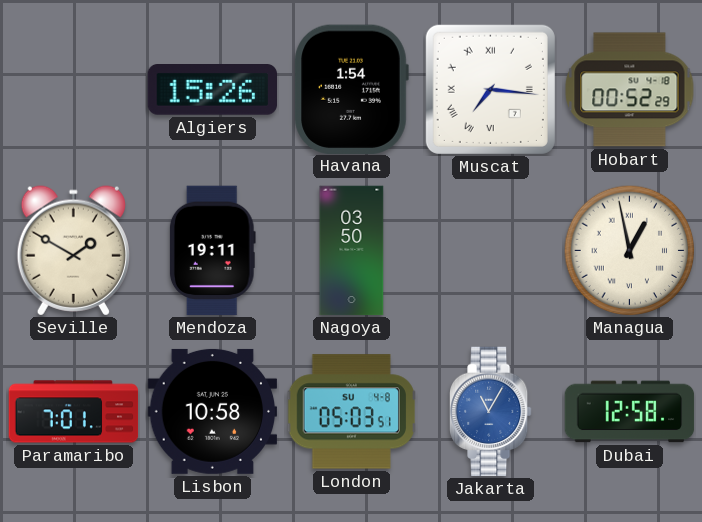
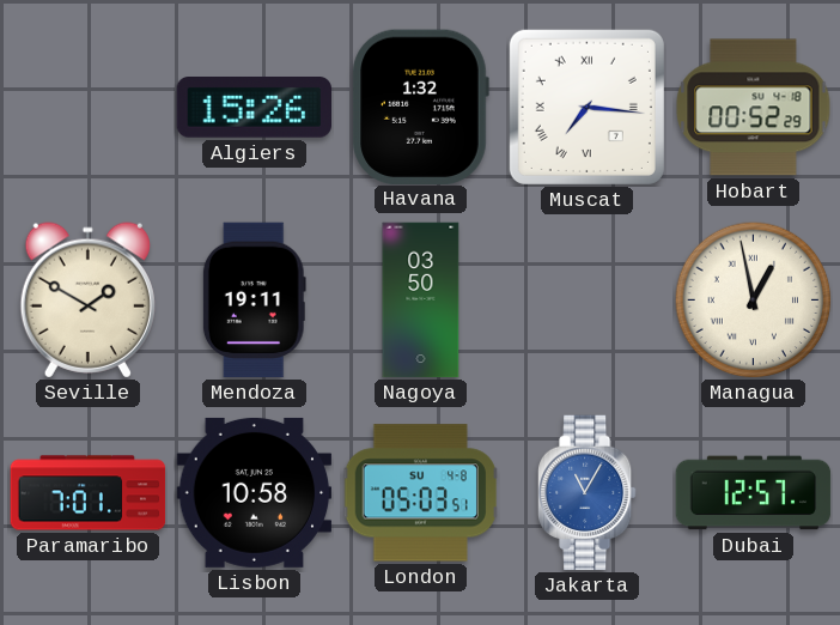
Havana: 1:54 -> 1:32 (420, 107)
Dubai: 12:58 -> 12:57 (754, 493)
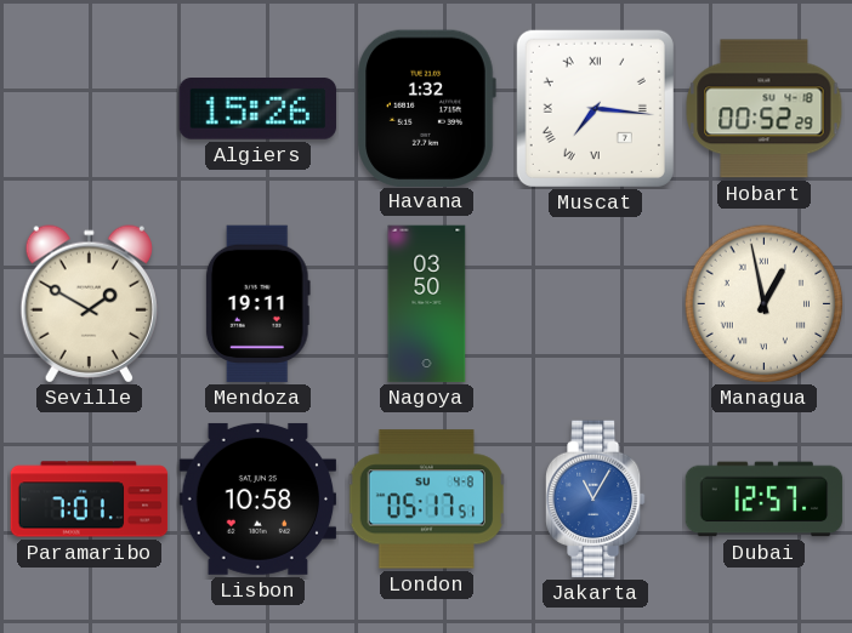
London: 05:03 -> 05:17 (426, 500)
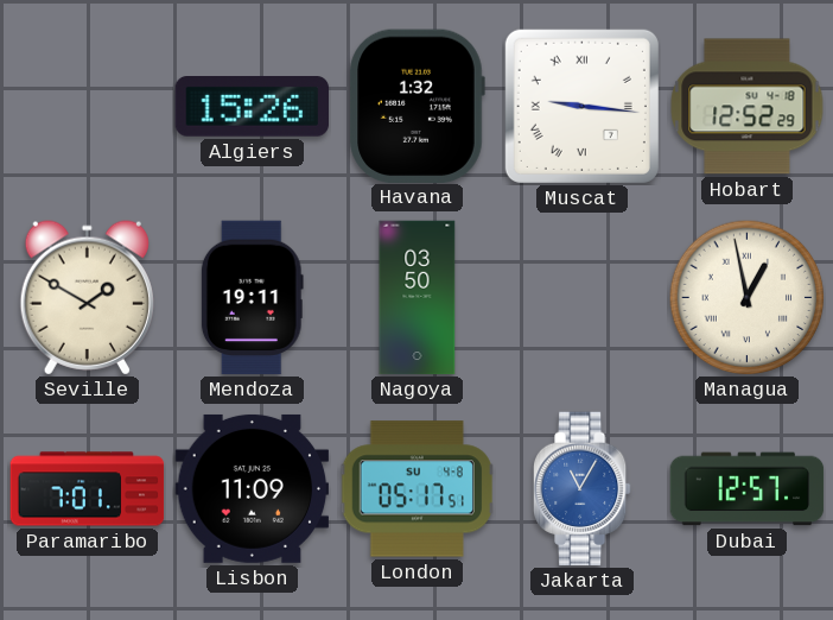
Muscat: 7:16 -> 9:16 (581, 106)
Hobart: 00:52 -> 12:52 (748, 107)
Lisbon: 10:58 -> 11:09 (253, 488)
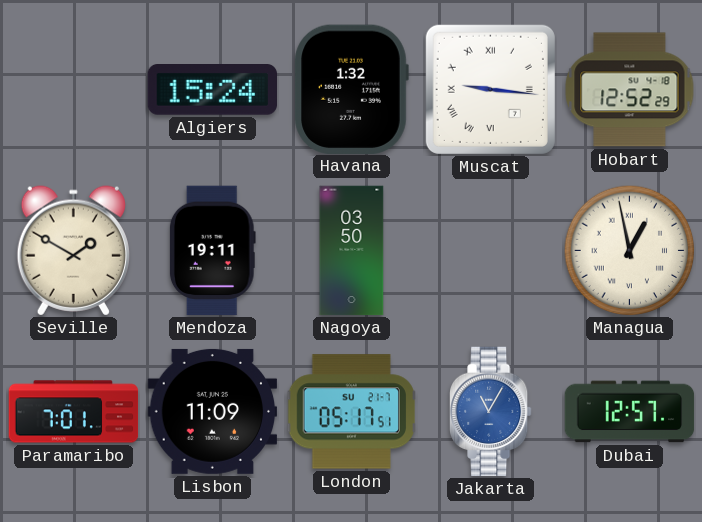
Algiers: 15:26 -> 15:24 (213, 90)
London date: SU 4-8 -> SU 21-7 (351, 412)
